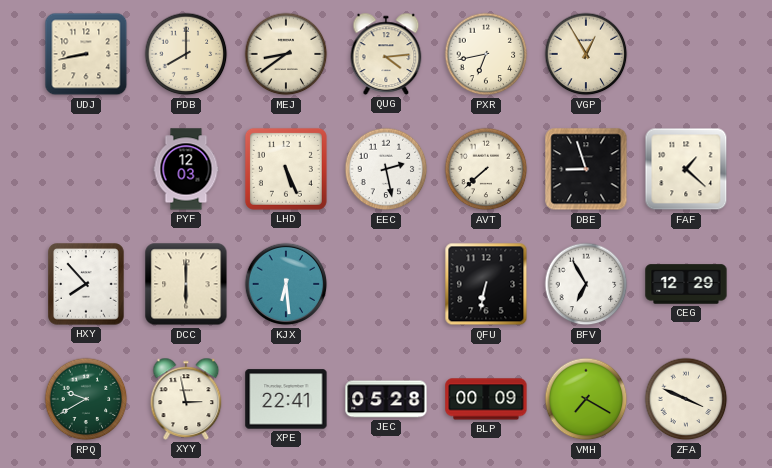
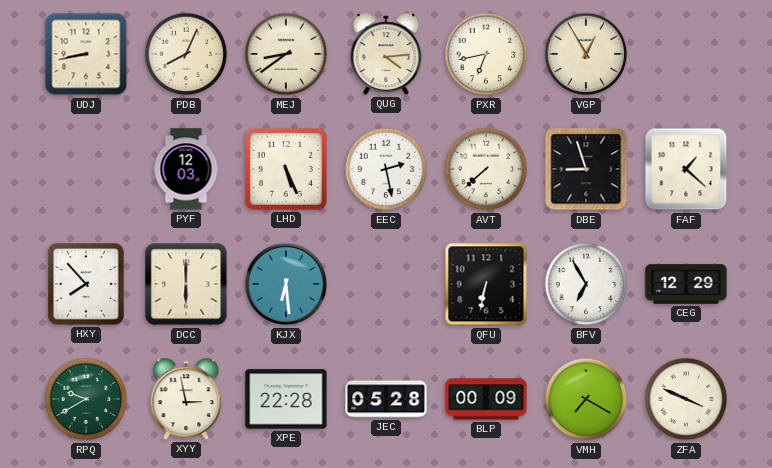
PDB: 8:00 -> 8:04 (186, 54)
XPE: 22:41 -> 22:28 (286, 399)
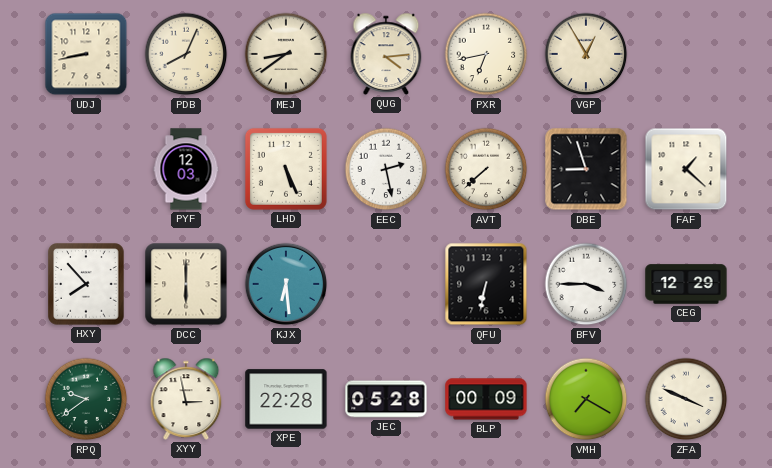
BFV: 6:55 -> 3:45 (586, 284)
RPQ: 9:40 -> 9:39 (86, 399)
